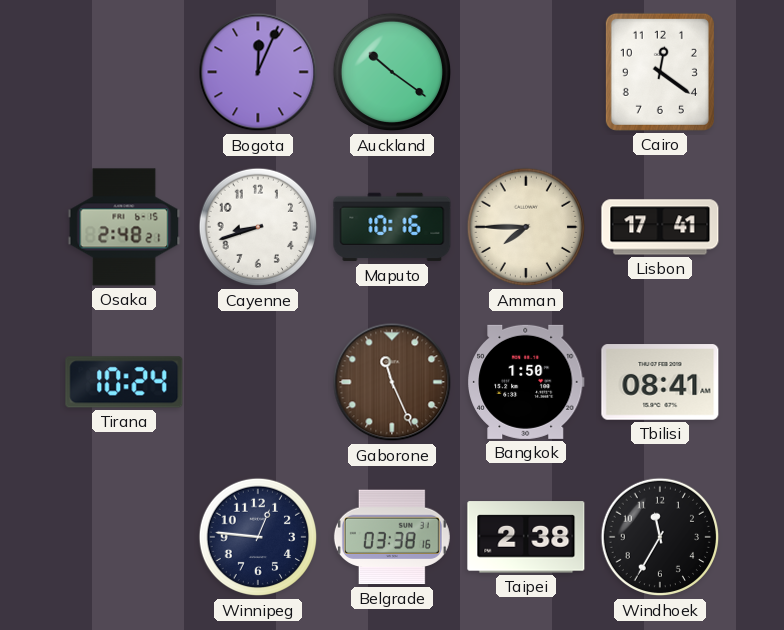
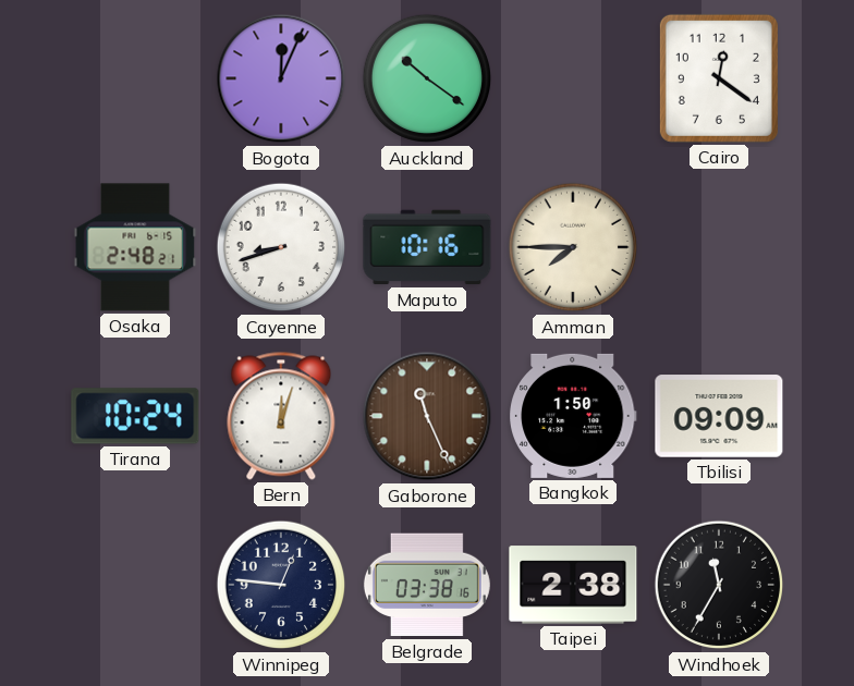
Lisbon: 17:41 -> none (660, 227)
Bern: none -> 12:03 (281, 416)
Tbilisi: 08:41 -> 09:09 (719, 416)
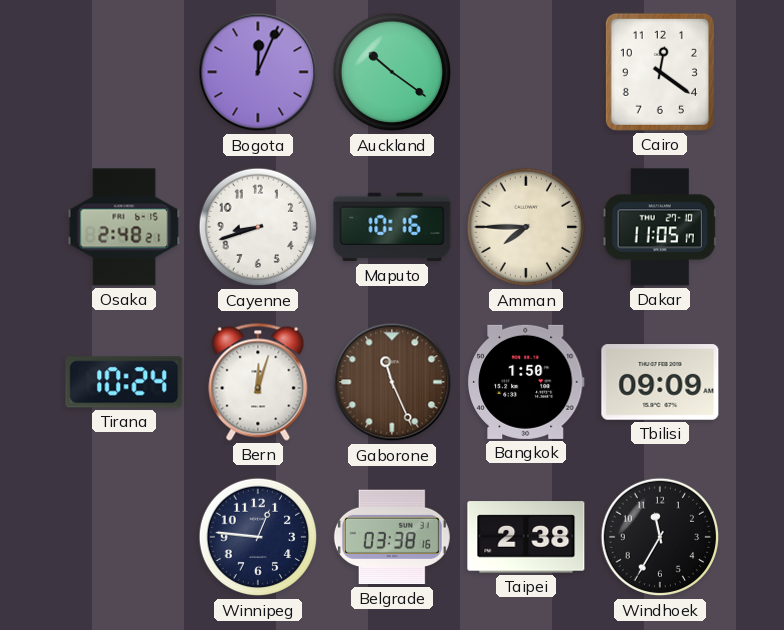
Dakar: none -> 11:05 (660, 227)
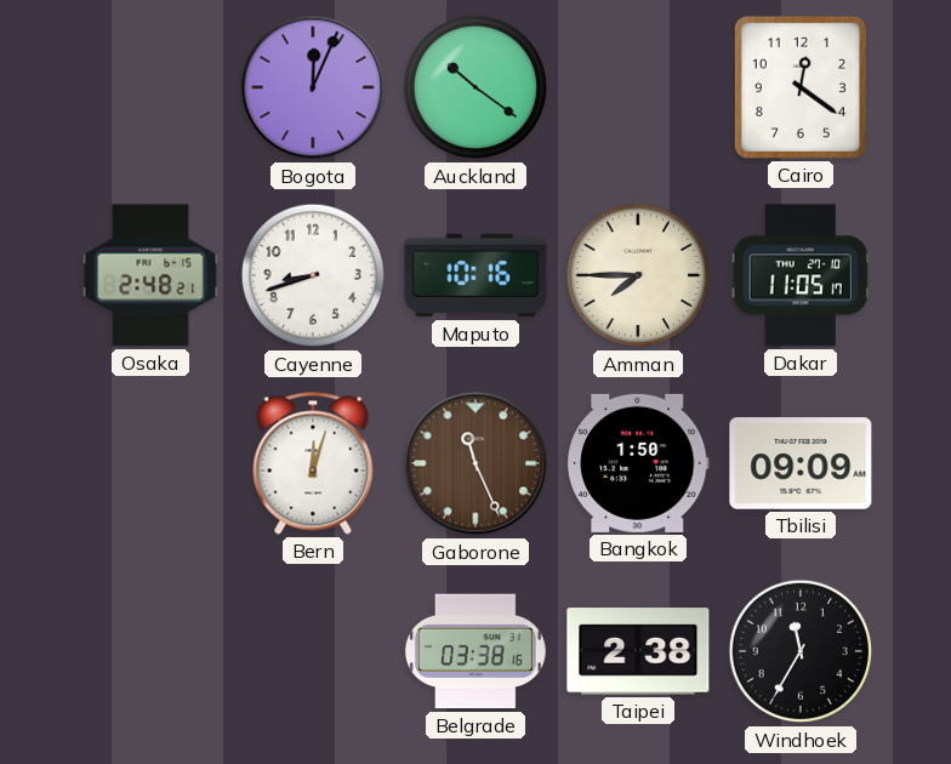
Tirana: 10:24 -> none (124, 382)
Winnipeg: 12:46 -> none (258, 537)
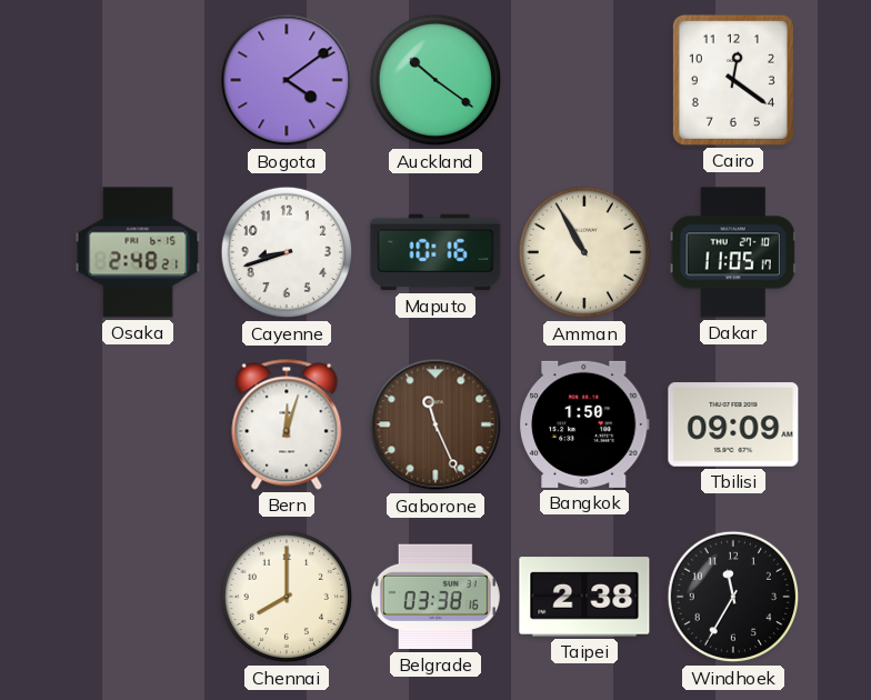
Bogota: 12:04 -> 4:09 (287, 80)
Amman: 7:45 -> 10:55 (584, 252)
Chennai: none -> 8:00 (287, 597)
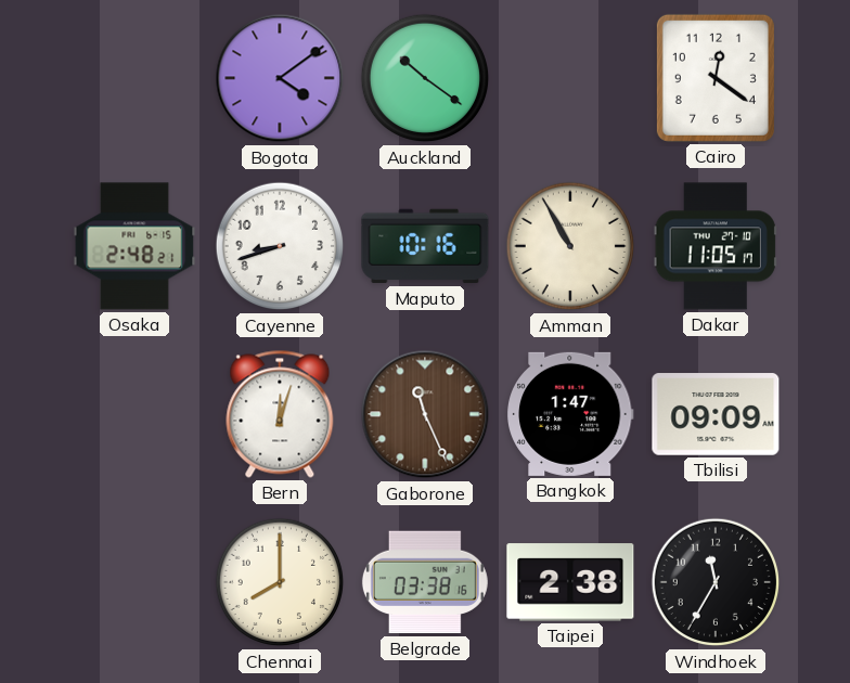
Bangkok: 1:50 -> 1:47 (571, 414)
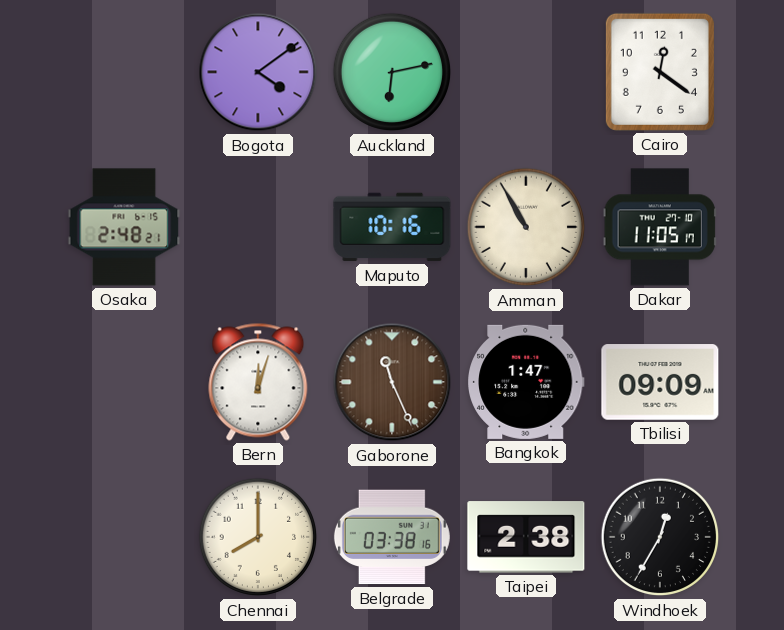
Auckland: 10:21 -> 6:13 (392, 72)
Cayenne: 8:42 -> none (280, 246)
Windhoek: 11:35 -> 12:35 (660, 537)
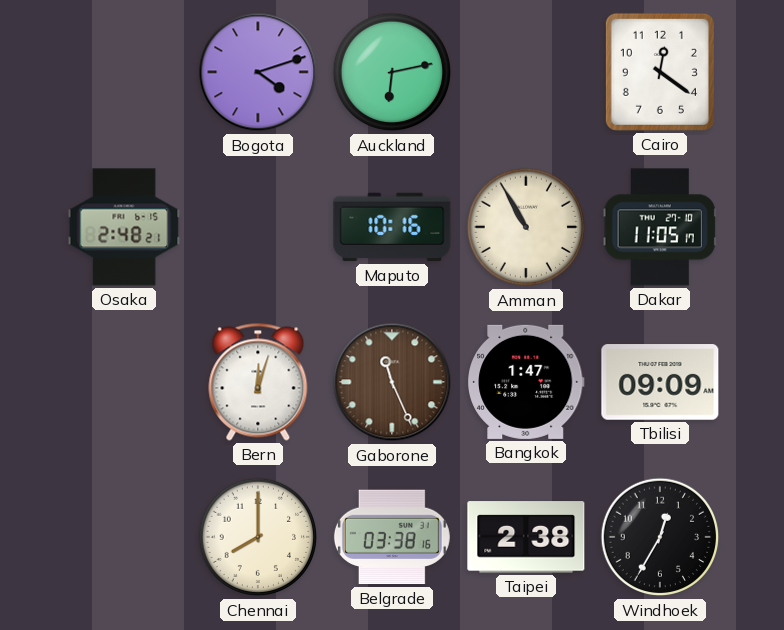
Bogota: 4:09 -> 4:12 (258, 72)
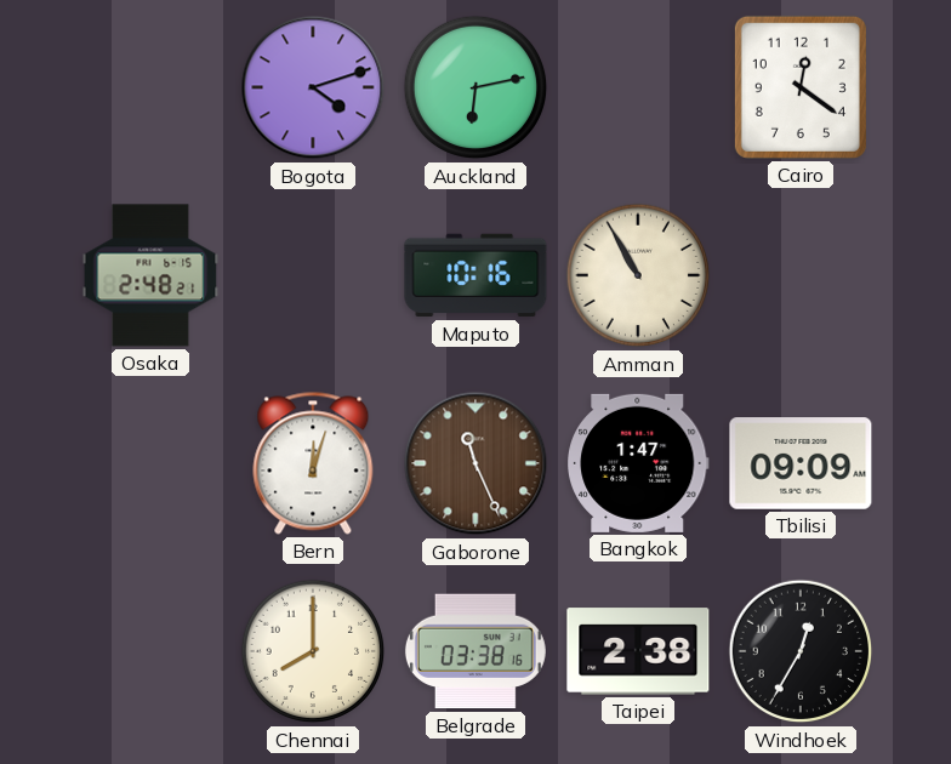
Dakar: 11:05 -> none (660, 227)
